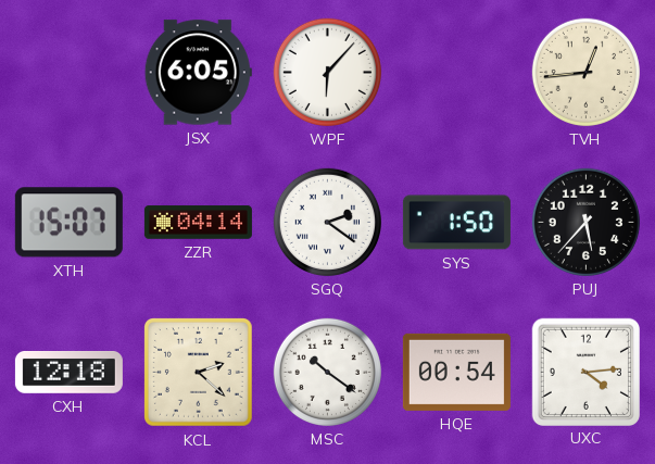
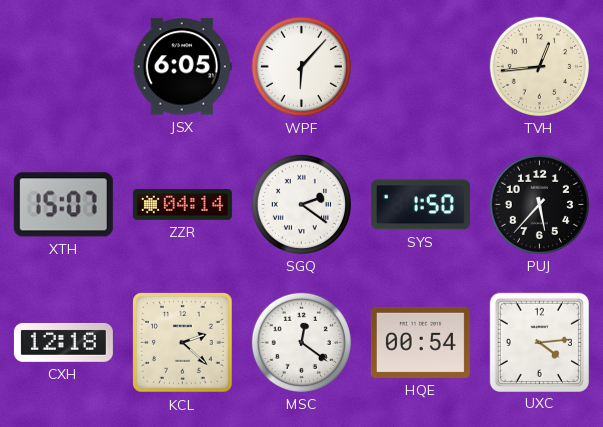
MSC: 10:21 -> 12:21 (301, 342)
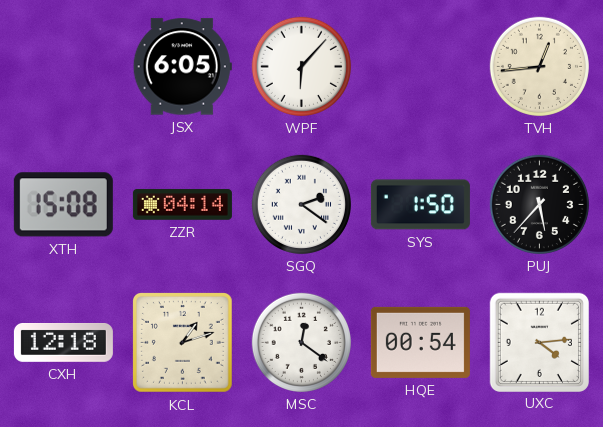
XTH: 15:07 -> 15:08 (63, 205)
KCL: 2:22 -> 1:12 (183, 343)
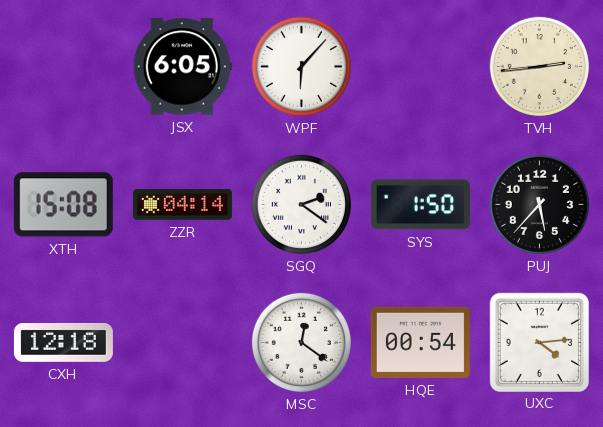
TVH: 12:44 -> 2:44 (539, 66)
KCL: 1:12 -> none (183, 343)
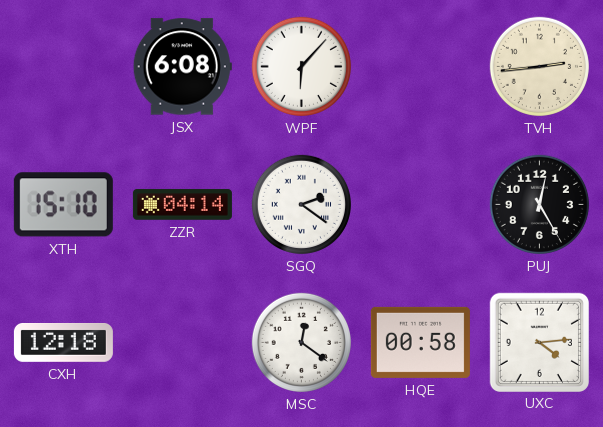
JSX: 6:05 -> 6:08 (182, 67)
XTH: 15:08 -> 15:10 (63, 205)
SYS: 1:50 -> none (420, 205)
PUJ: 5:37 -> 12:25 (539, 204)
HQE: 00:54 -> 00:58 (420, 342)
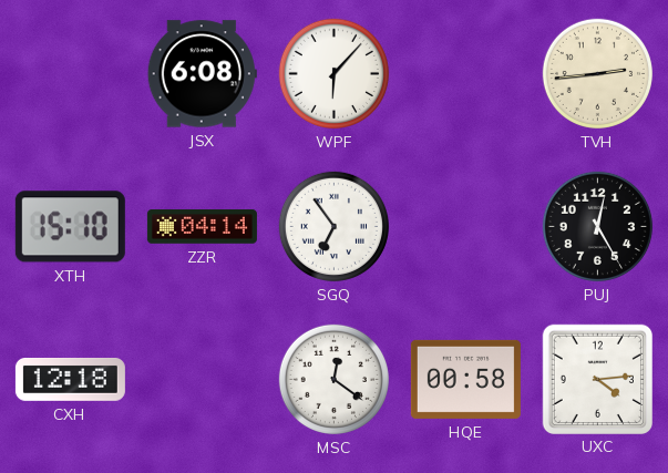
SGQ: 2:21 -> 6:54 (333, 226)
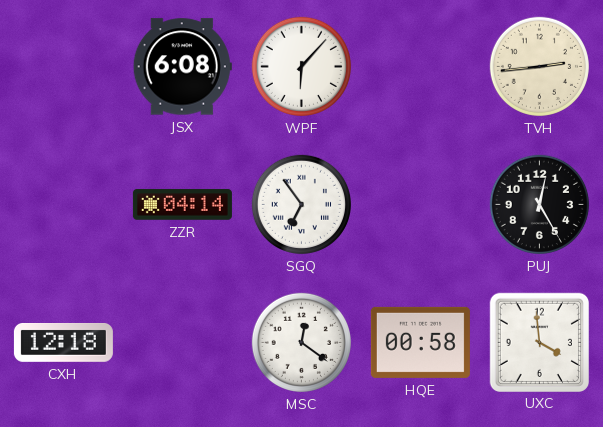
XTH: 15:10 -> none (70, 227)
UXC: 4:14 -> 3:59 (539, 342)
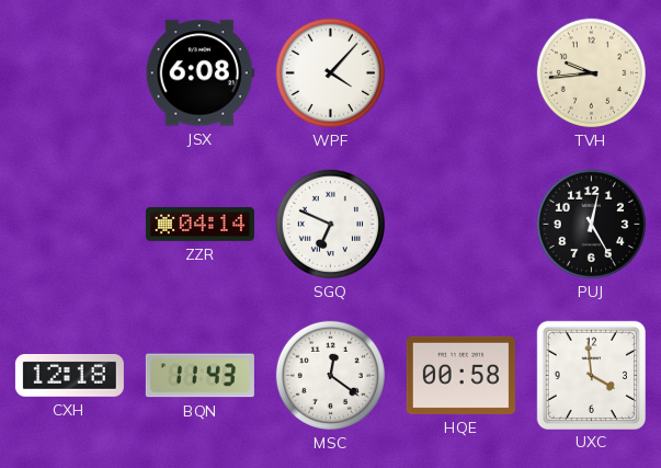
WPF: 6:07 -> 4:07 (330, 72)
TVH: 2:44 -> 9:44 (591, 72)
SGQ: 6:54 -> 6:49 (330, 224)
BQN: none -> 11:43 (200, 376)
